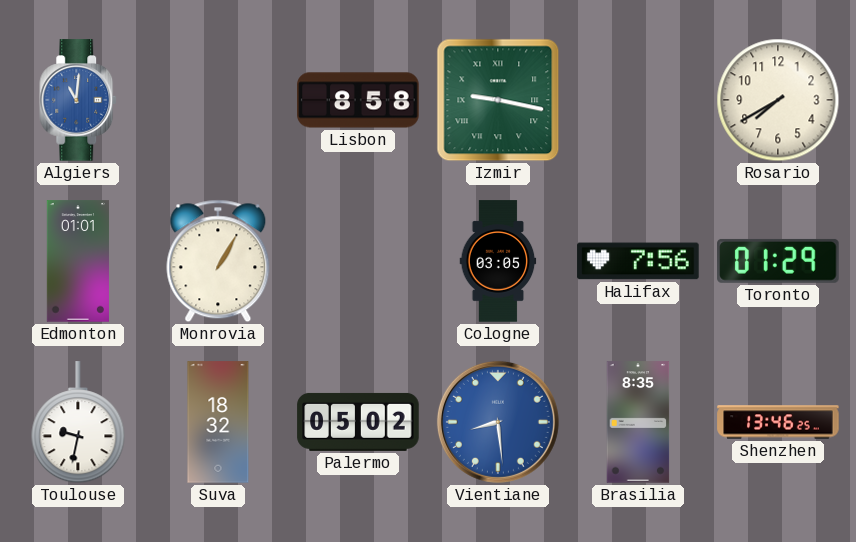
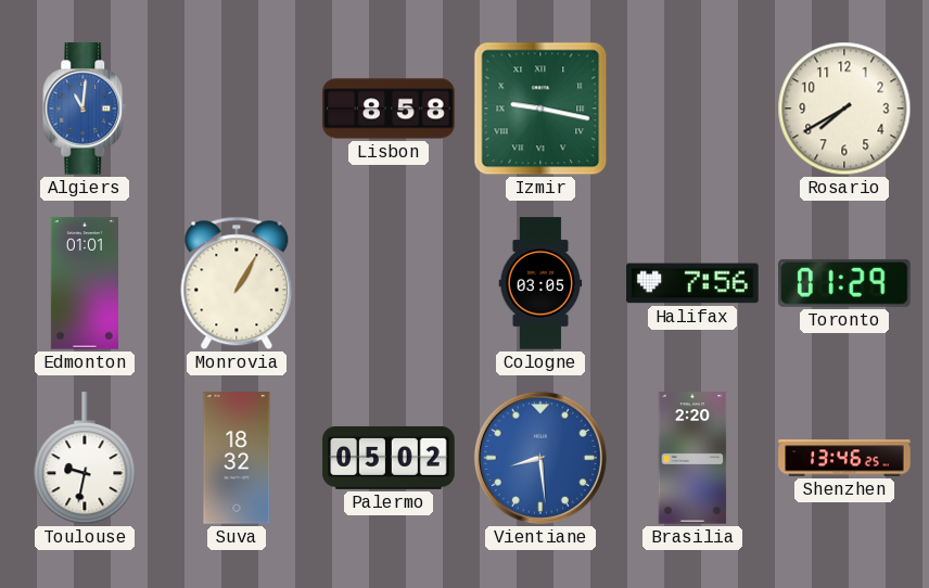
Brasilia: 8:35 -> 2:20 (692, 458)
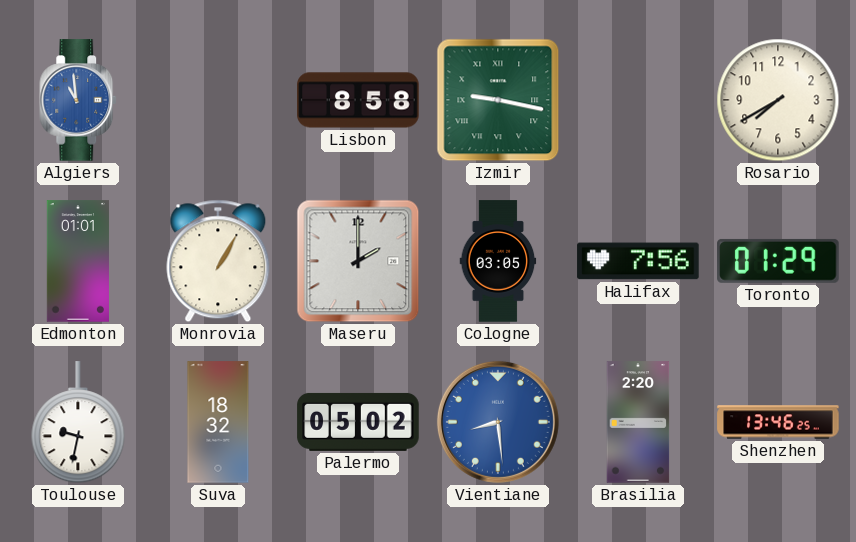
Algiers: 11:01 -> 10:59 (79, 100)
Maseru: none -> 2:00 (358, 261)
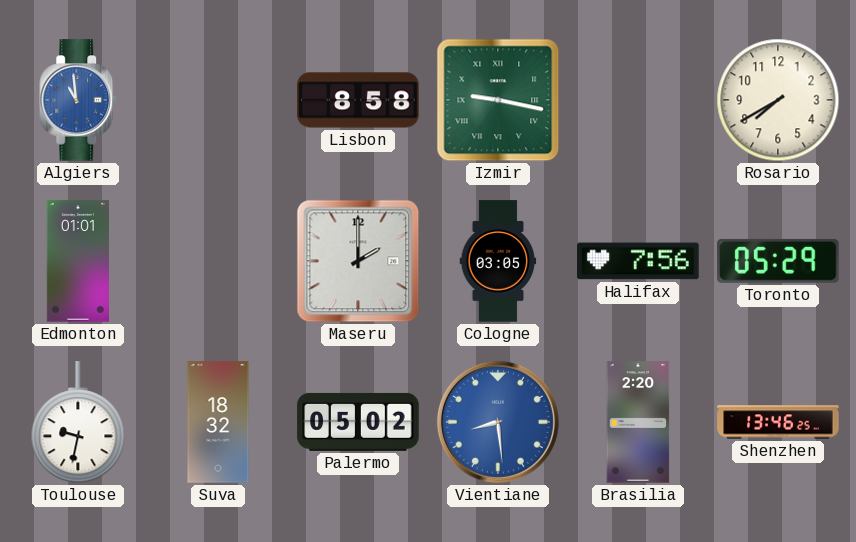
Monrovia: 1:05 -> none (218, 261)
Toronto: 01:29 -> 05:29 (778, 261)
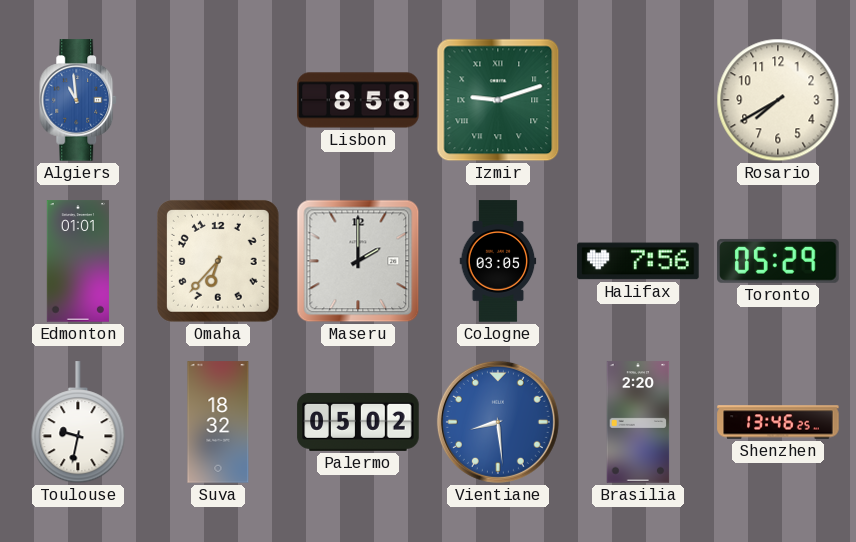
Izmir: 9:17 -> 9:12 (498, 100)
Omaha: none -> 6:37 (218, 261)
